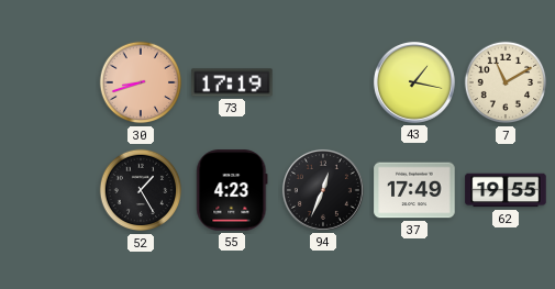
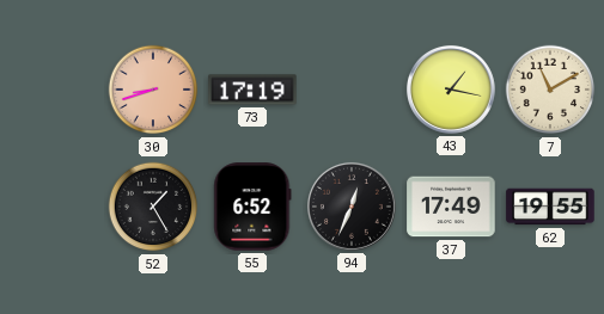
55: 4:23 -> 6:52 (252, 207)
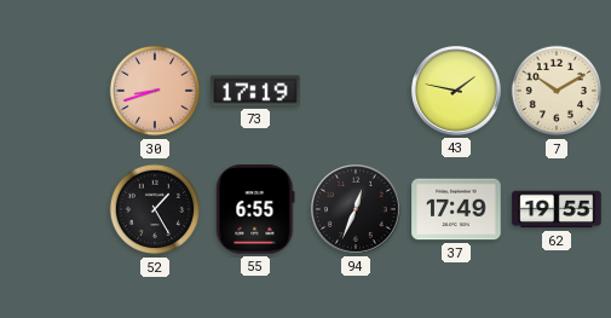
43: 1:17 -> 1:47 (456, 91)
7: 11:10 -> 10:10 (557, 91)
55: 6:52 -> 6:55 (255, 209)
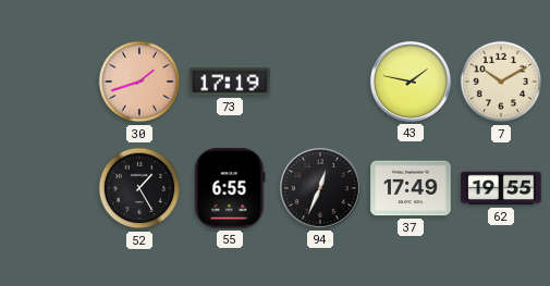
30: 8:42 -> 1:42 (139, 82)
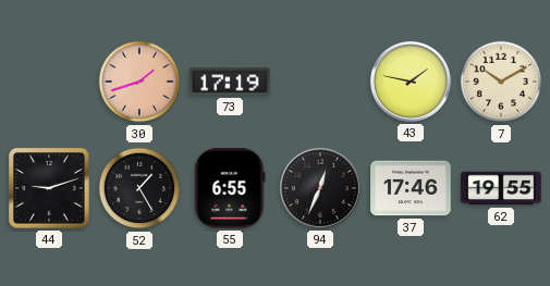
44: none -> 9:12 (50, 189)
37: 17:49 -> 17:46 (411, 188)
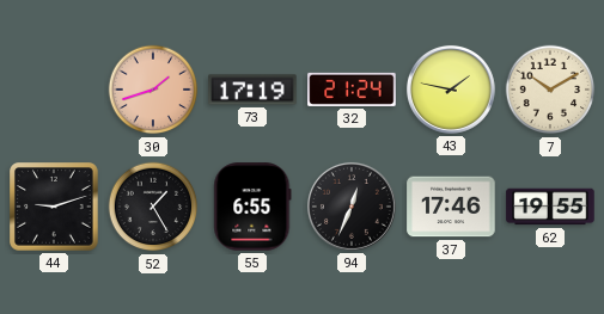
32: none -> 21:24 (352, 90)
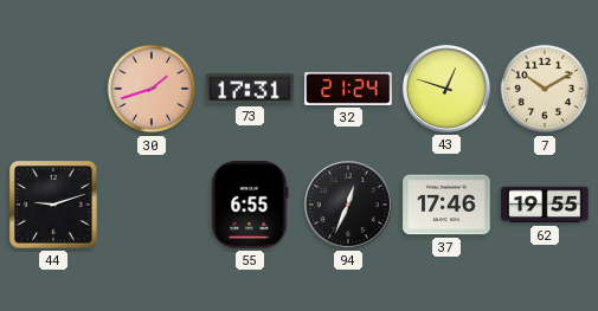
73: 17:19 -> 17:31 (250, 89)
43: 1:47 -> 12:48 (446, 89)
52: 1:25 -> none (153, 207)
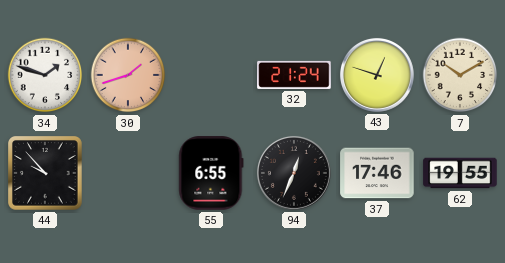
34: none -> 1:48 (45, 75)
73: 17:31 -> none (250, 89)
44: 9:12 -> 9:53 (46, 174)
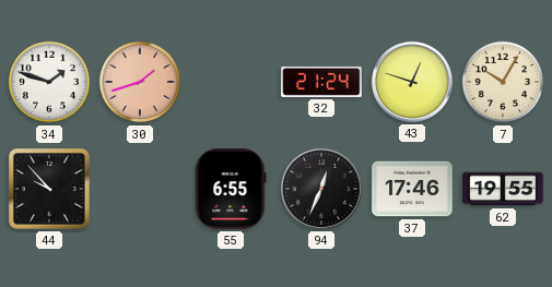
7: 10:10 -> 10:05 (503, 82)
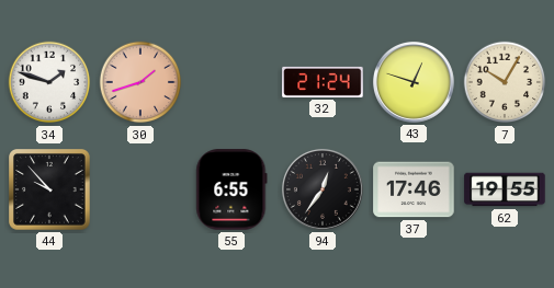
94: 12:34 -> 12:36 (323, 189)
